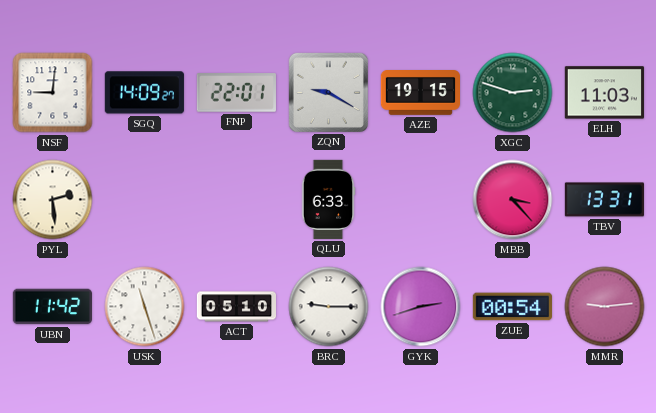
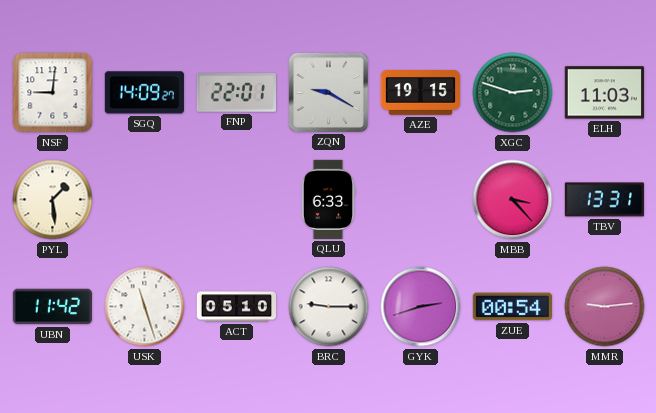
PYL: 2:29 -> 1:29 (53, 200)
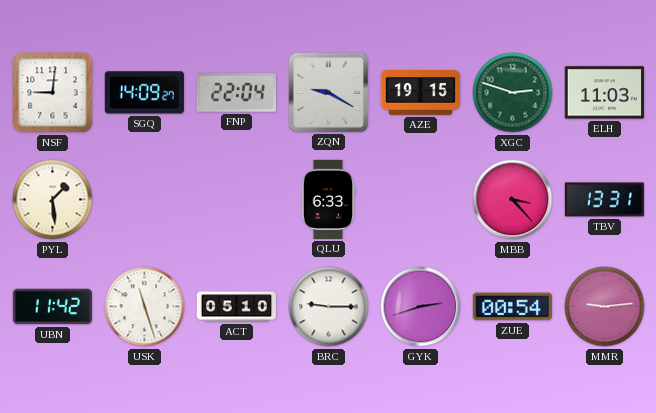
FNP: 22:01 -> 22:04 (236, 93)
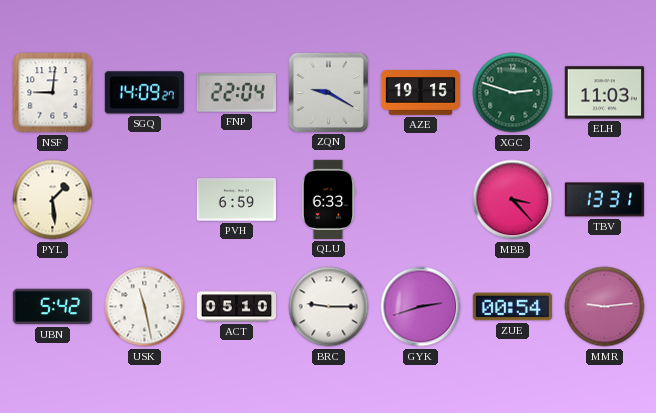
PVH: none -> 6:59 (236, 200)
UBN: 11:42 -> 5:42 (52, 307)
USK: 11:27 -> 11:28 (145, 307)
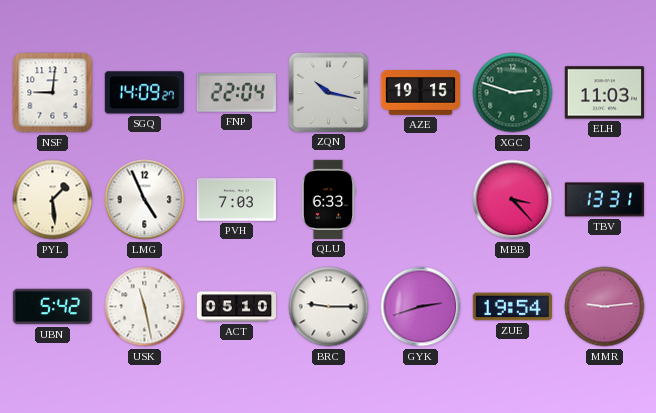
ZQN: 9:20 -> 10:17 (328, 92)
LMG: none -> 4:56 (145, 200)
PVH: 6:59 -> 7:03 (236, 200)
ZUE: 00:54 -> 19:54 (512, 307)
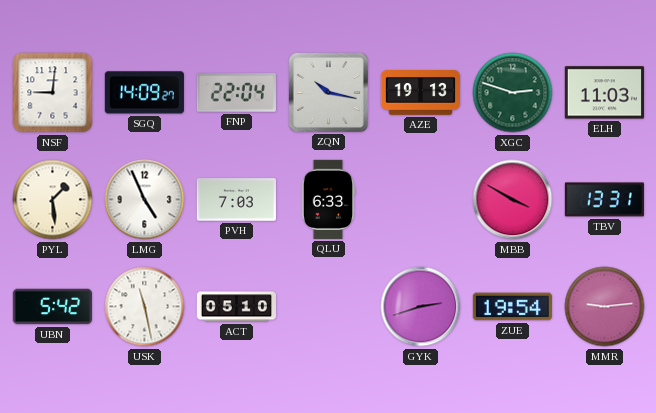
AZE: 19:15 -> 19:13 (420, 93)
MBB: 3:23 -> 3:50 (513, 200)
BRC: 9:15 -> none (329, 307)
